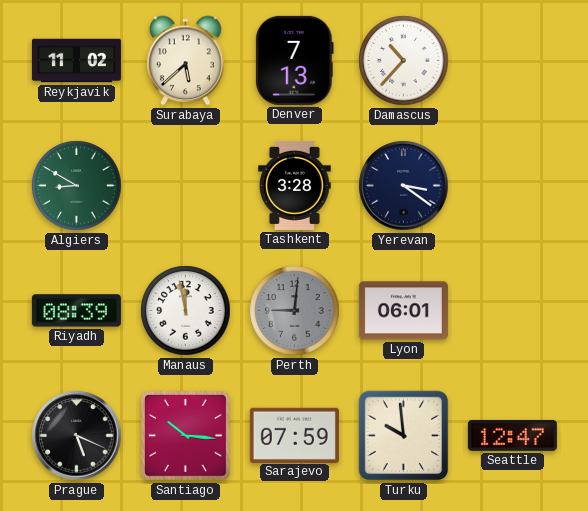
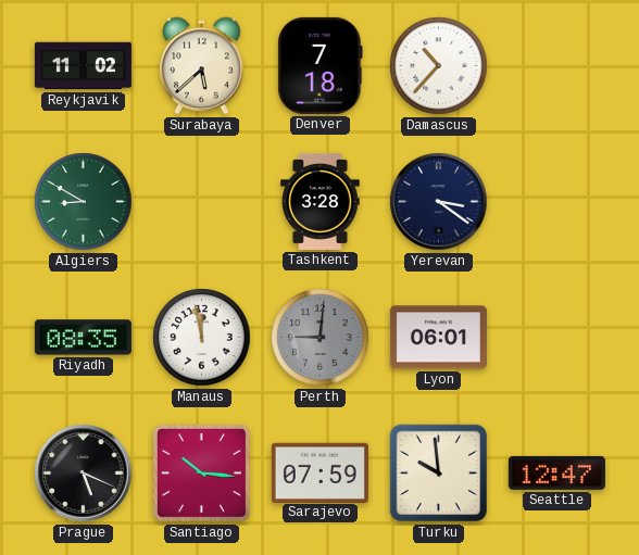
Denver: 7:13 -> 7:18 (321, 65)
Riyadh: 08:39 -> 08:35 (83, 338)
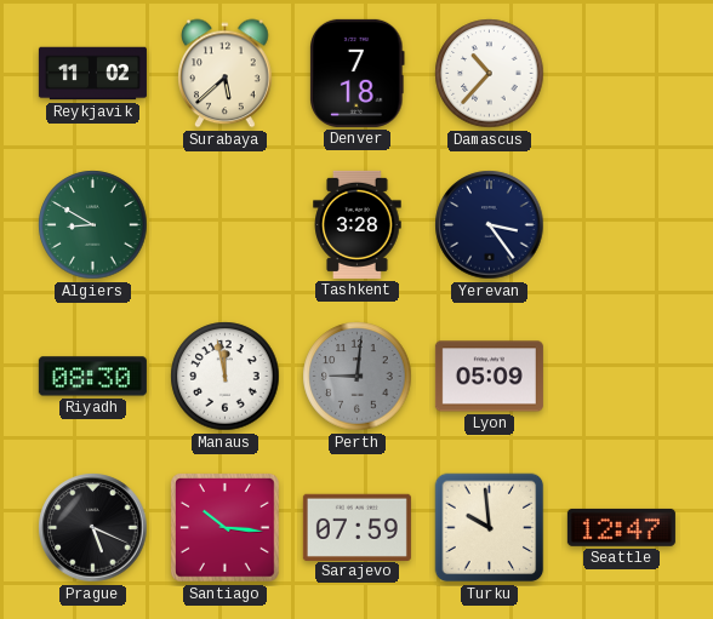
Yerevan: 3:21 -> 3:24 (490, 225)
Riyadh: 08:35 -> 08:30 (92, 377)
Lyon: 06:01 -> 05:09 (489, 377)
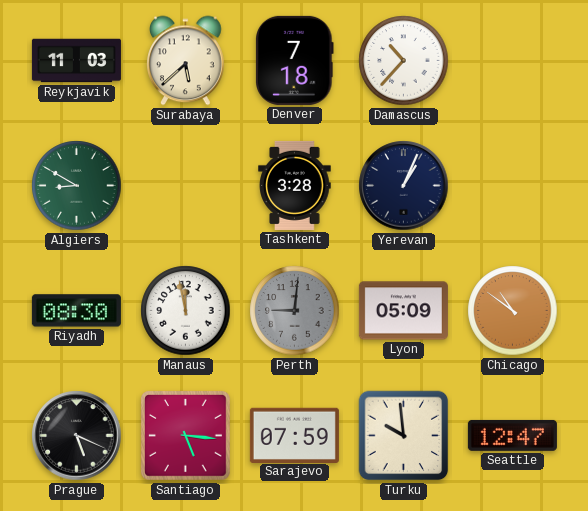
Reykjavik: 11:02 -> 11:03 (76, 61)
Yerevan: 3:24 -> 1:04 (404, 186)
Chicago: none -> 10:51 (513, 311)
Santiago: 10:16 -> 5:16 (186, 436)
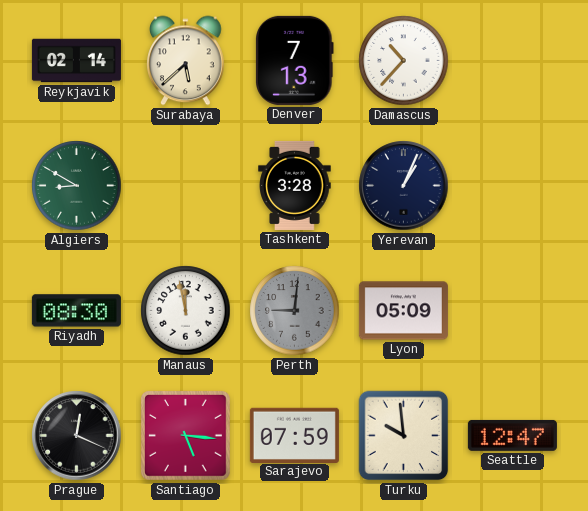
Reykjavik: 11:03 -> 02:14 (76, 61)
Denver: 7:18 -> 7:13 (295, 60)
Chicago: 10:51 -> none (513, 311)
Prague: 5:19 -> 12:19 (77, 436)
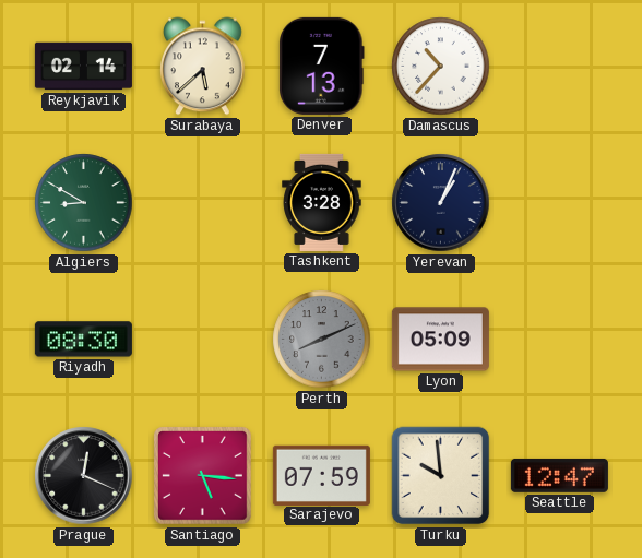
Manaus: 11:58 -> none (186, 311)
Perth: 9:01 -> 8:11 (322, 340)
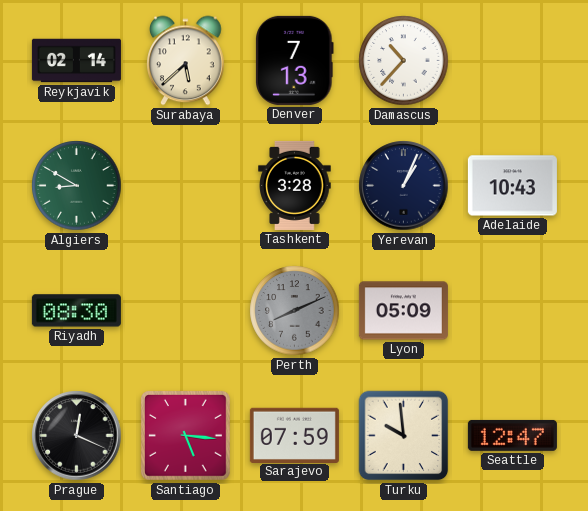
Adelaide: none -> 10:43 (512, 186)
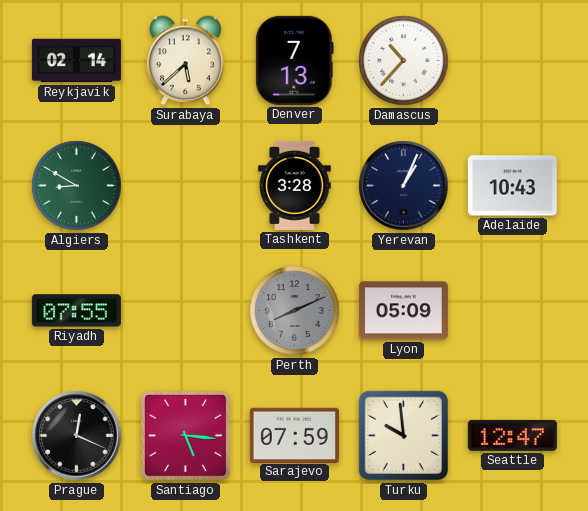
Riyadh: 08:30 -> 07:55 (76, 311)
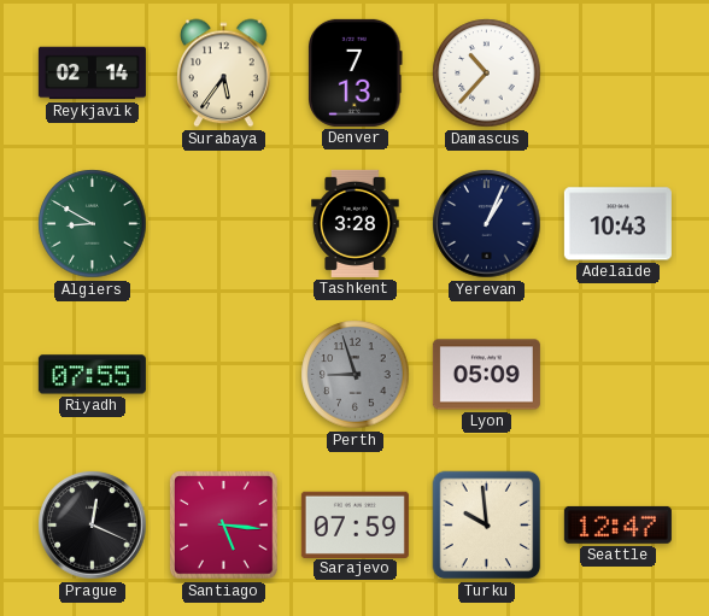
Surabaya: 5:38 -> 5:36 (224, 74)
Perth: 8:11 -> 8:57 (356, 375)
